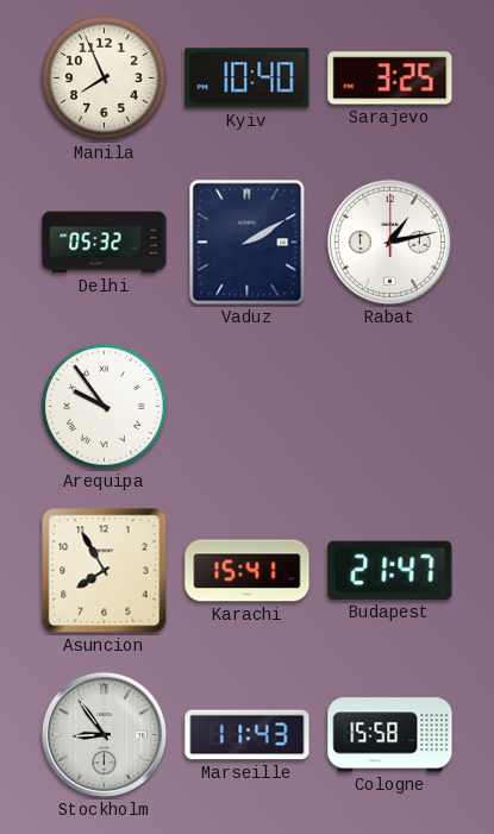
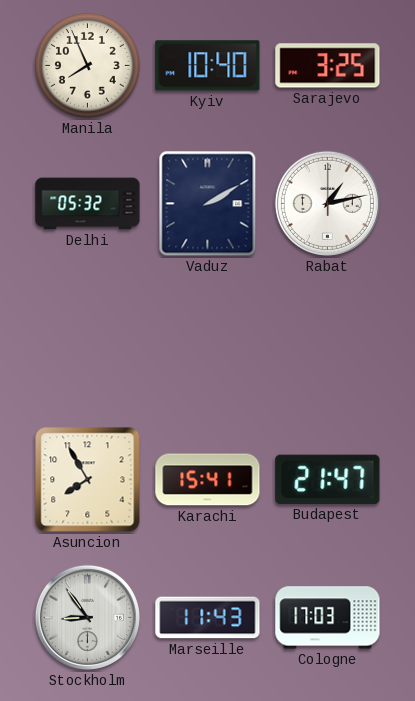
Arequipa: 9:54 -> none (105, 407)
Cologne: 15:58 -> 17:03 (328, 618)
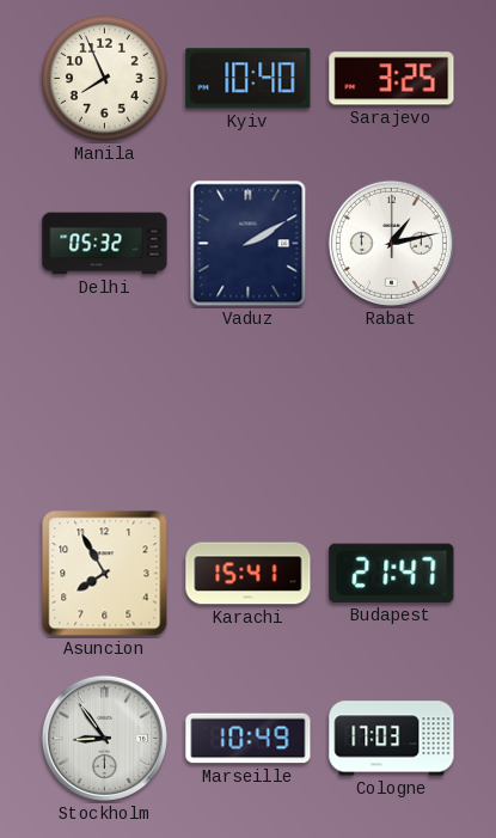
Marseille: 11:43 -> 10:49 (249, 739)
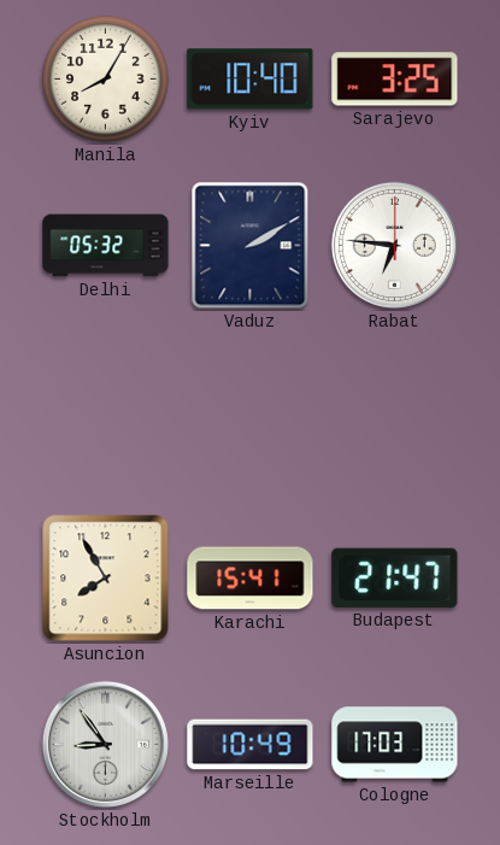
Manila: 7:56 -> 8:05 (106, 80)
Rabat: 1:13 -> 6:46 (394, 245)
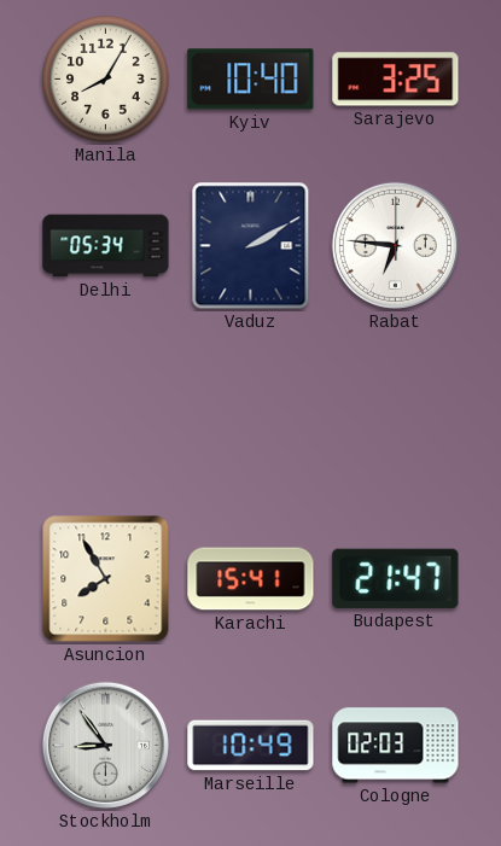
Delhi: 05:32 -> 05:34 (106, 246)
Cologne: 17:03 -> 02:03 (396, 746)
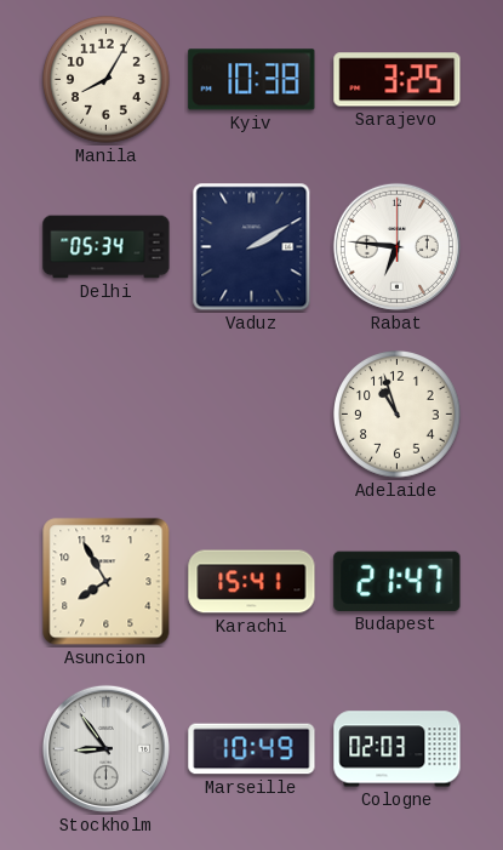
Kyiv: 10:40 -> 10:38 (252, 80)
Adelaide: none -> 10:57 (398, 415)
